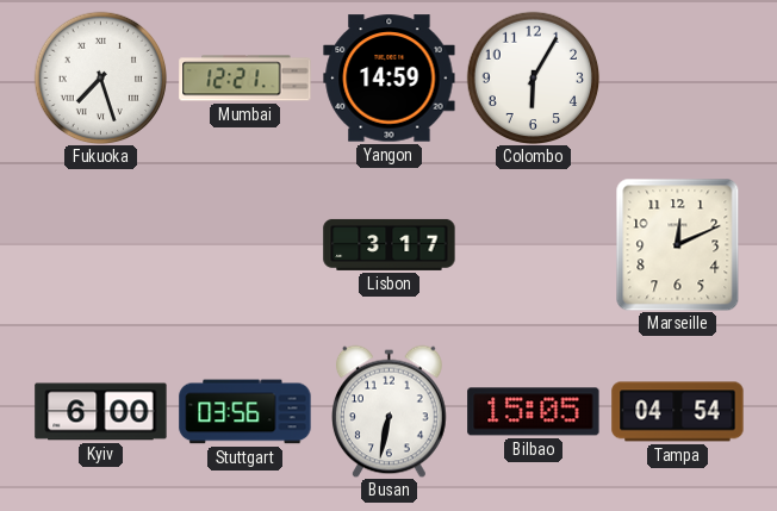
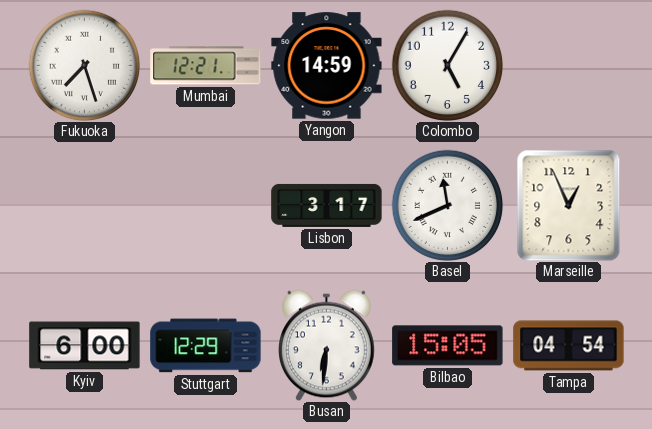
Colombo: 6:05 -> 5:05 (447, 65)
Basel: none -> 11:41 (447, 205)
Marseille: 12:11 -> 12:56 (569, 205)
Stuttgart: 03:56 -> 12:29 (206, 346)
Busan: 6:32 -> 6:31 (327, 345)
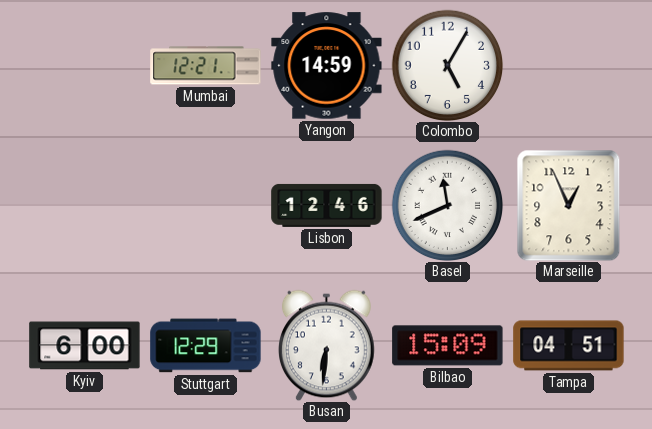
Fukuoka: 7:27 -> none (84, 65)
Lisbon: 3:17 -> 12:46 (327, 205)
Bilbao: 15:05 -> 15:09 (448, 346)
Tampa: 04:54 -> 04:51 (569, 346)
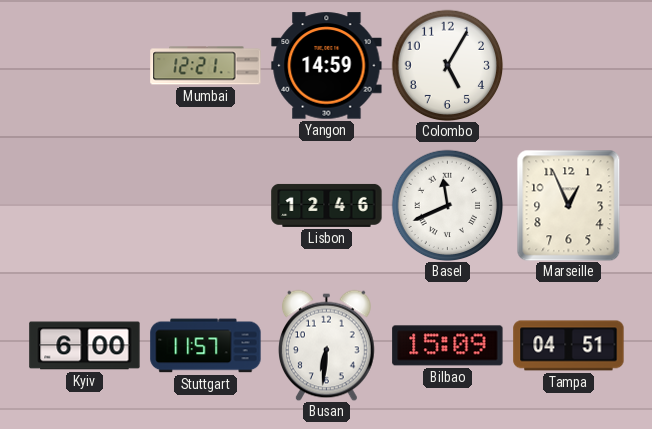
Stuttgart: 12:29 -> 11:57 (206, 346)
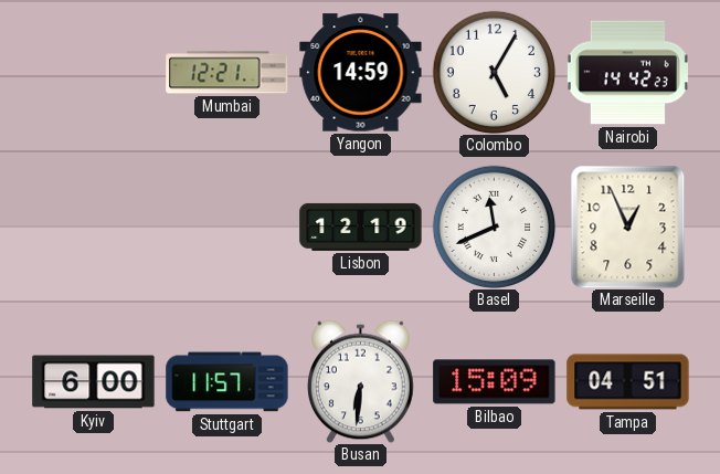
Nairobi: none -> 14:42 (627, 73)
Lisbon: 12:46 -> 12:19 (361, 227)
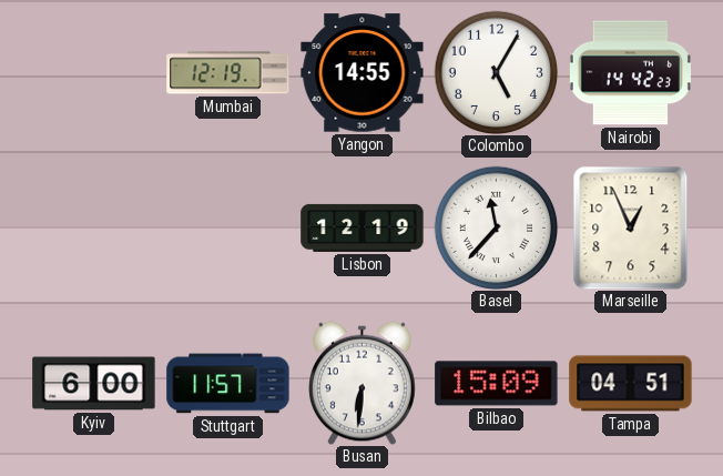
Mumbai: 12:21 -> 12:19 (228, 73)
Yangon: 14:59 -> 14:55 (363, 73)
Basel: 11:41 -> 11:37 (496, 227)
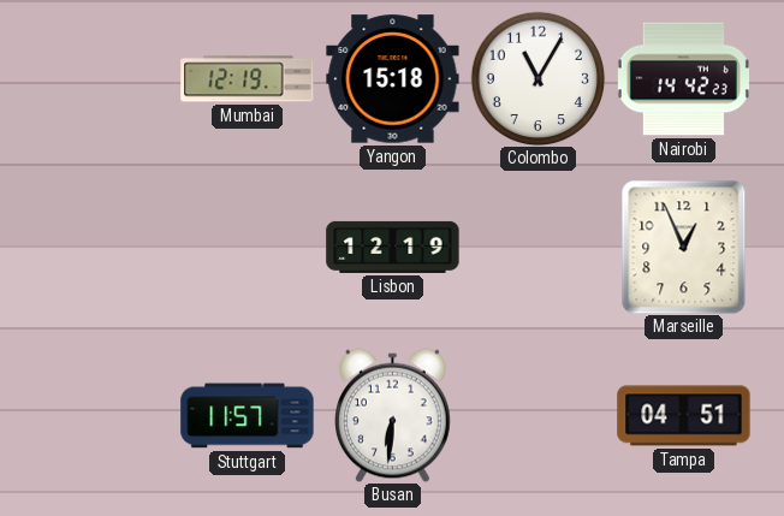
Yangon: 14:55 -> 15:18 (393, 79)
Colombo: 5:05 -> 11:05 (537, 78)
Basel: 11:37 -> none (496, 227)
Kyiv: 6:00 -> none (94, 384)
Bilbao: 15:09 -> none (497, 384)
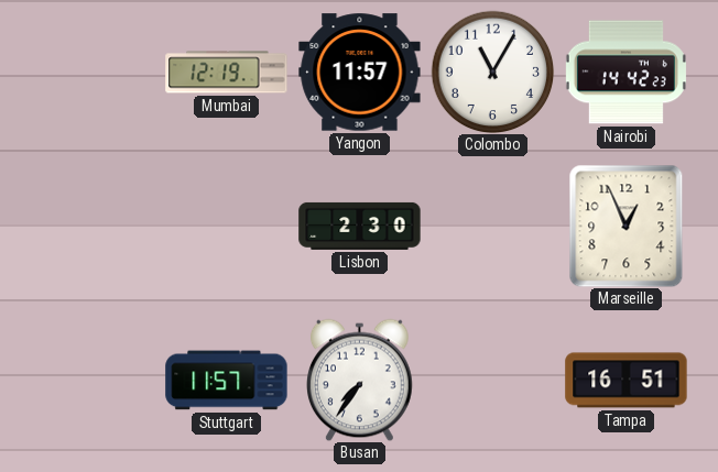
Yangon: 15:18 -> 11:57 (360, 73)
Lisbon: 12:19 -> 2:30 (360, 226)
Busan: 6:31 -> 7:36 (360, 380)
Tampa: 04:51 -> 16:51 (627, 381)
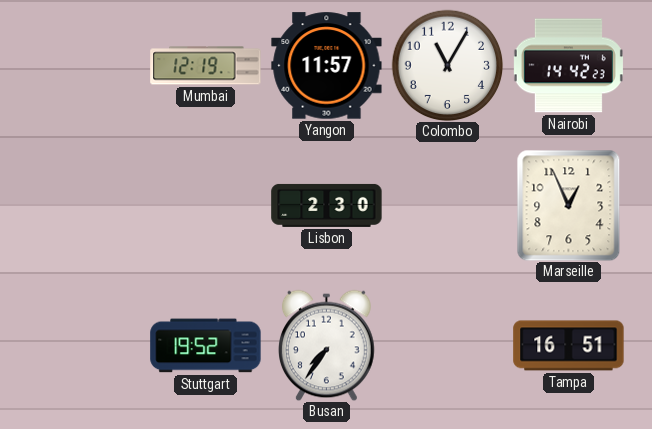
Stuttgart: 11:57 -> 19:52 (206, 346)
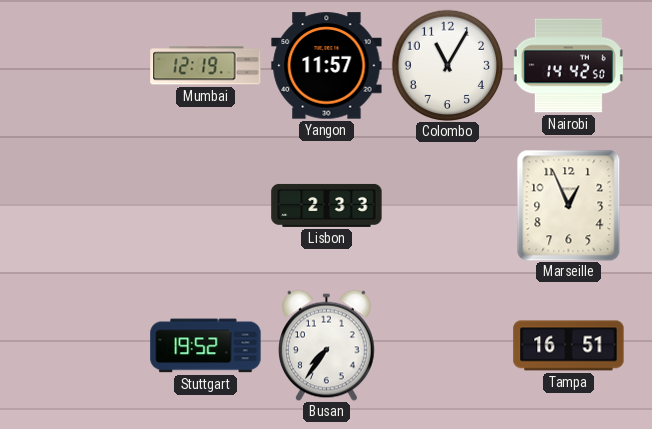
Nairobi: 14:42:23 -> 14:42:50 (568, 66)
Lisbon: 2:30 -> 2:33 (327, 205)
